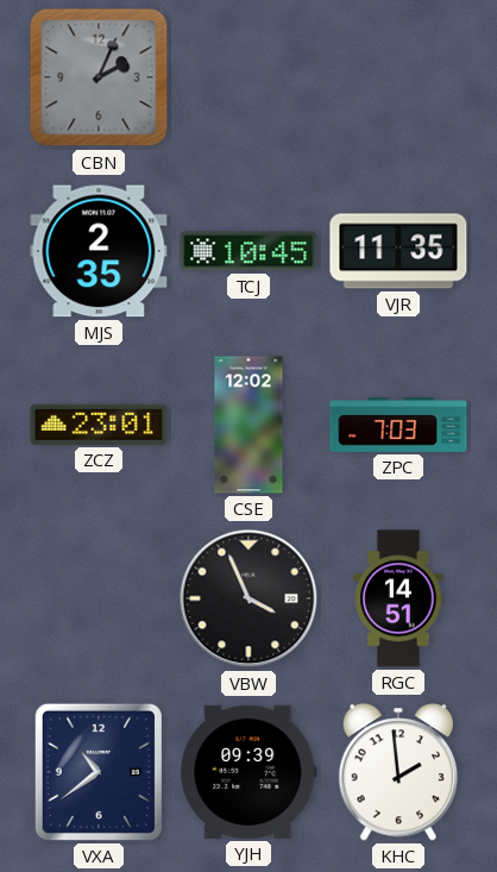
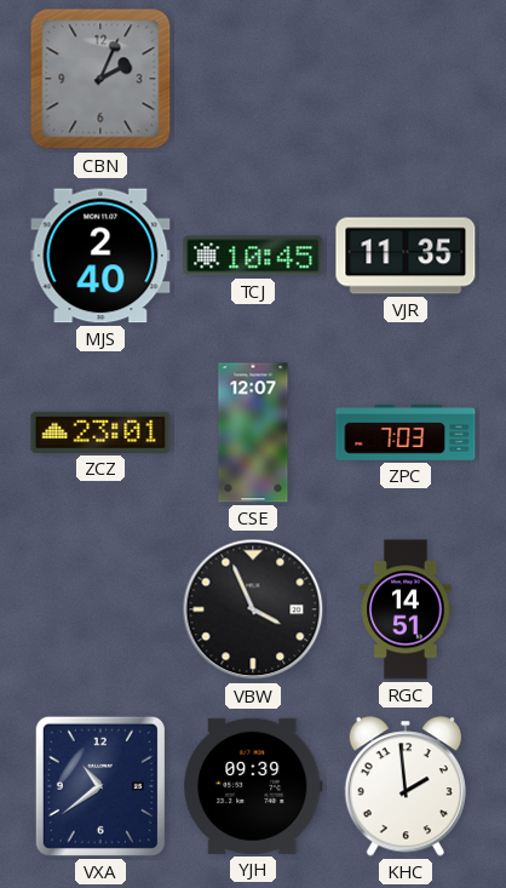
MJS: 2:35 -> 2:40 (100, 256)
CSE: 12:02 -> 12:07 (253, 432)
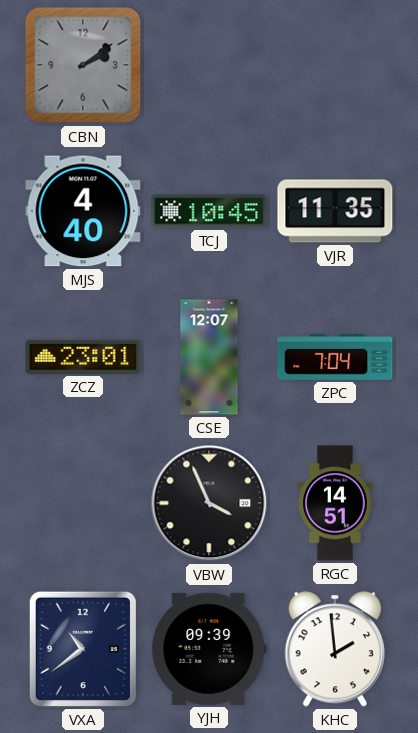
CBN: 2:04 -> 2:09 (83, 65)
MJS: 2:40 -> 4:40 (83, 211)
ZPC: 7:03 -> 7:04 (335, 357)
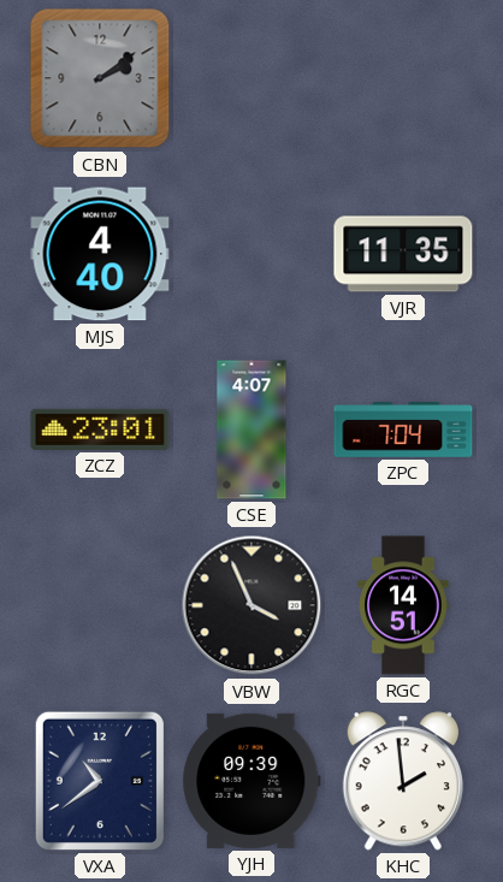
TCJ: 10:45 -> none (209, 211)
CSE: 12:07 -> 4:07 (251, 430)
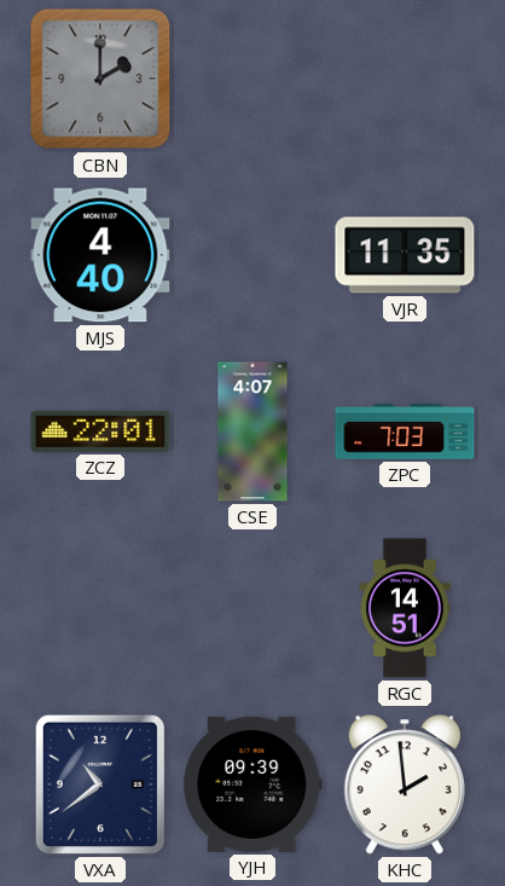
CBN: 2:09 -> 2:00 (100, 79)
ZCZ: 23:01 -> 22:01 (100, 432)
ZPC: 7:04 -> 7:03 (405, 432)
VBW: 3:56 -> none (251, 605)
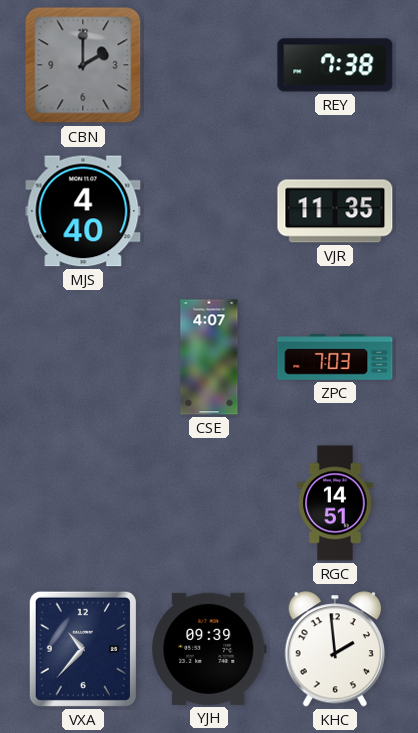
REY: none -> 7:38 (335, 65)
ZCZ: 22:01 -> none (100, 432)
VXA: 10:39 -> 10:37 (83, 649)
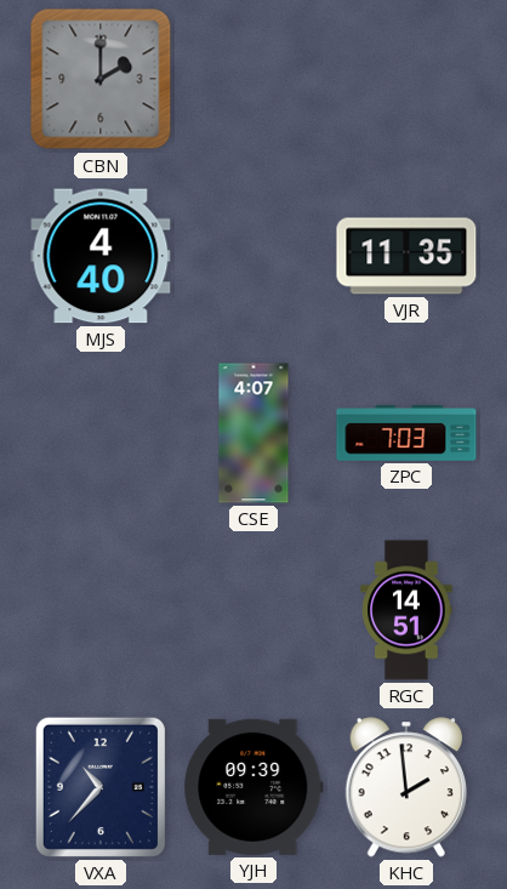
REY: 7:38 -> none (335, 65)
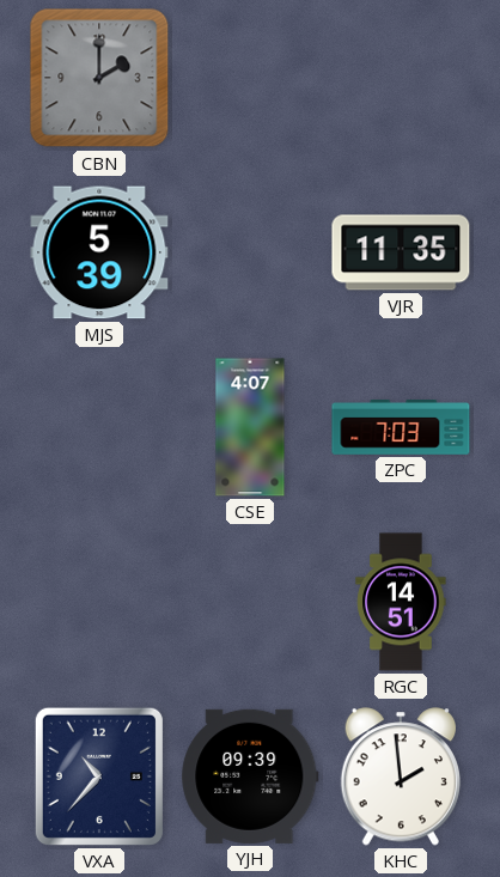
MJS: 4:40 -> 5:39 (99, 252)
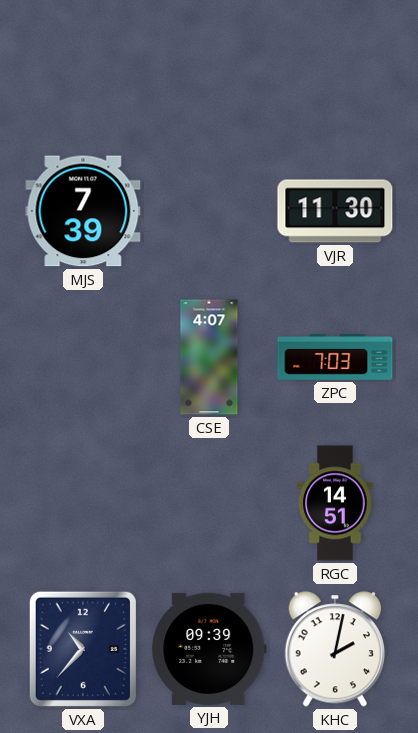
CBN: 2:00 -> none (99, 78)
MJS: 5:39 -> 7:39 (83, 211)
VJR: 11:35 -> 11:30 (335, 211)
KHC: 1:59 -> 2:02 (335, 649)
